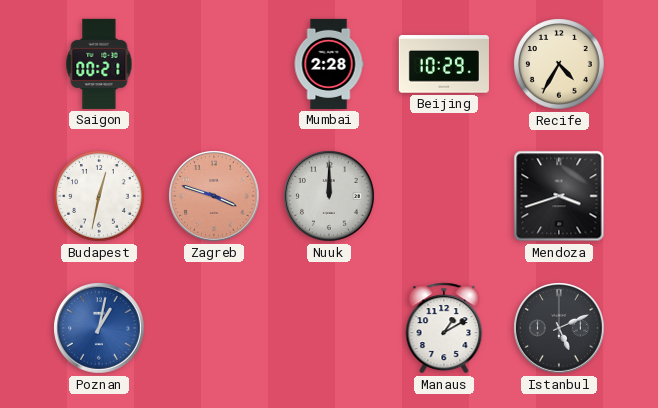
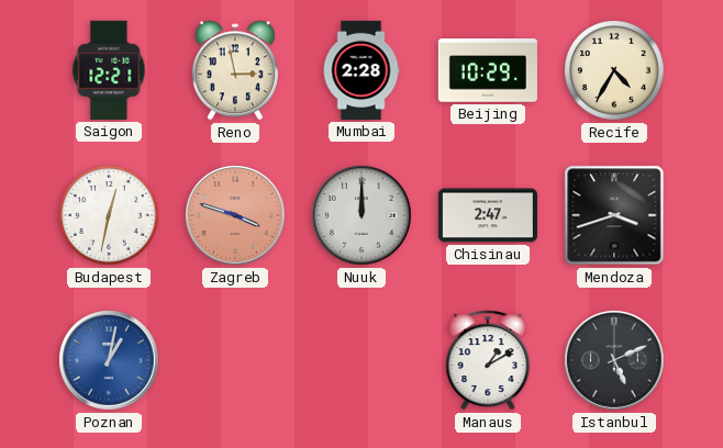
Saigon: 00:21 -> 12:21 (109, 70)
Reno: none -> 2:58 (235, 70)
Chisinau: none -> 2:47 (488, 215)
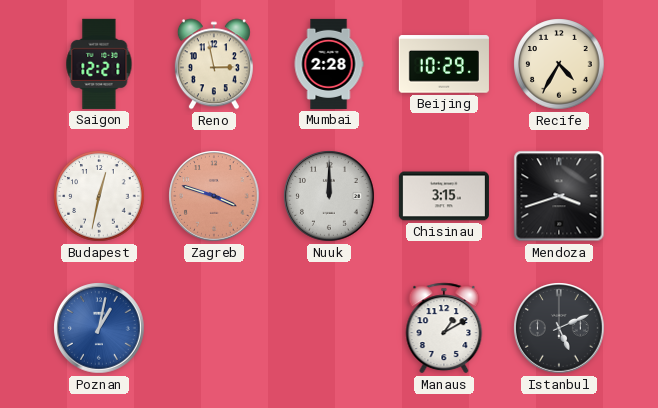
Chisinau: 2:47 -> 3:15 (444, 196)
